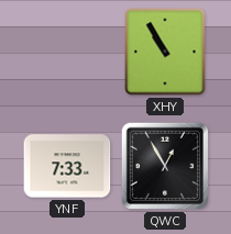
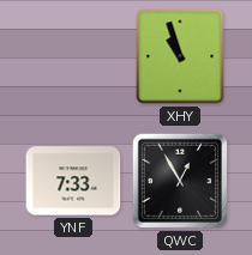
XHY: 10:55 -> 10:57 (180, 56)
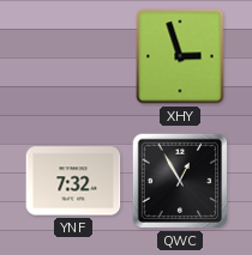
XHY: 10:57 -> 2:57 (180, 56)
YNF: 7:33 -> 7:32 (73, 181)
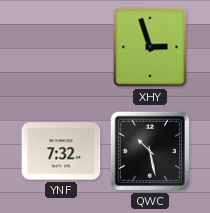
QWC: 12:55 -> 10:28 (150, 151)
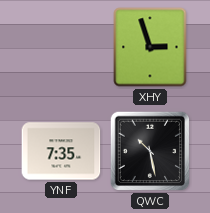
YNF: 7:32 -> 7:35 (61, 151)
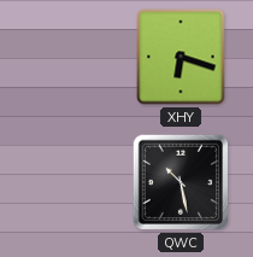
XHY: 2:57 -> 6:18 (181, 57)
YNF: 7:35 -> none (61, 151)
